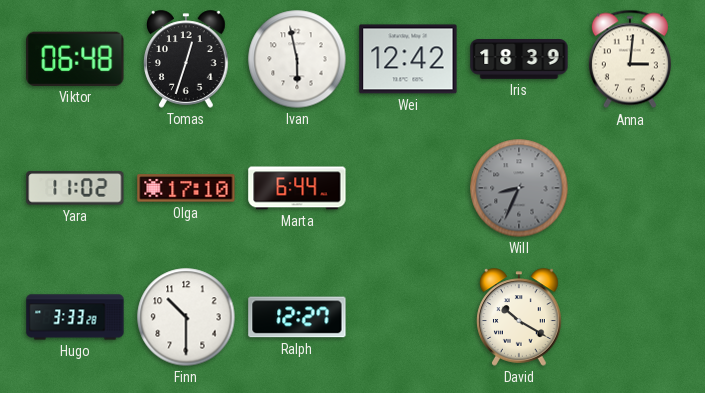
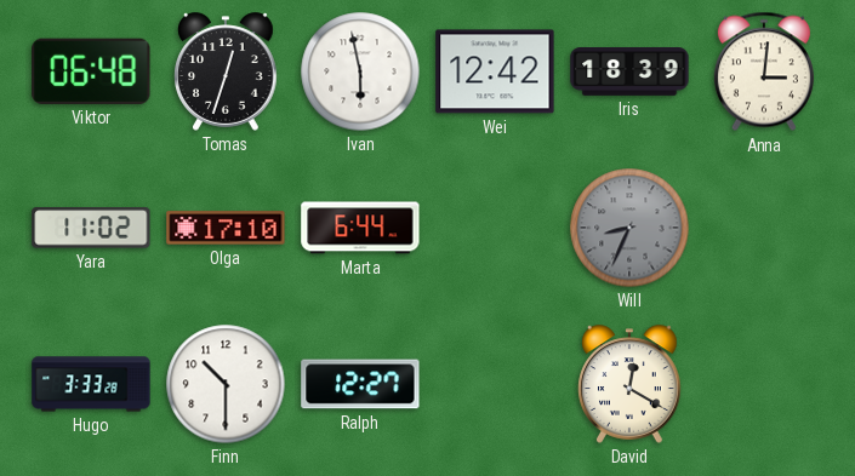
David: 10:20 -> 12:20 (629, 384)
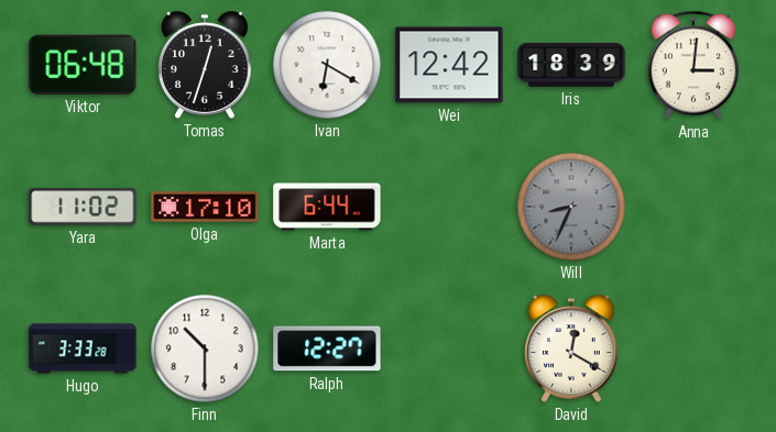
Ivan: 5:58 -> 6:20 (327, 65)
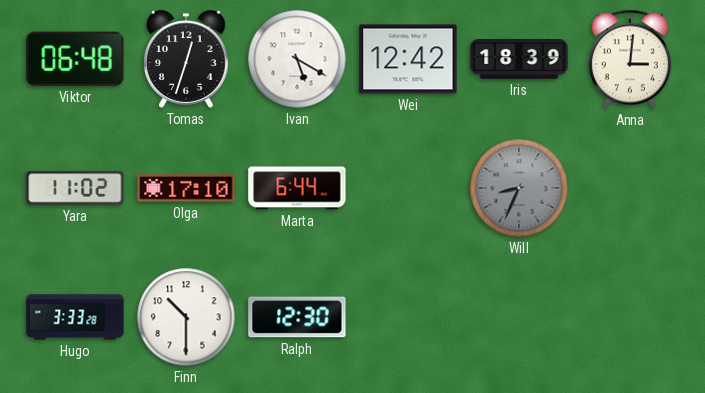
Ivan: 6:20 -> 5:20 (297, 59)
Ralph: 12:27 -> 12:30 (297, 317)
David: 12:20 -> none (571, 348)
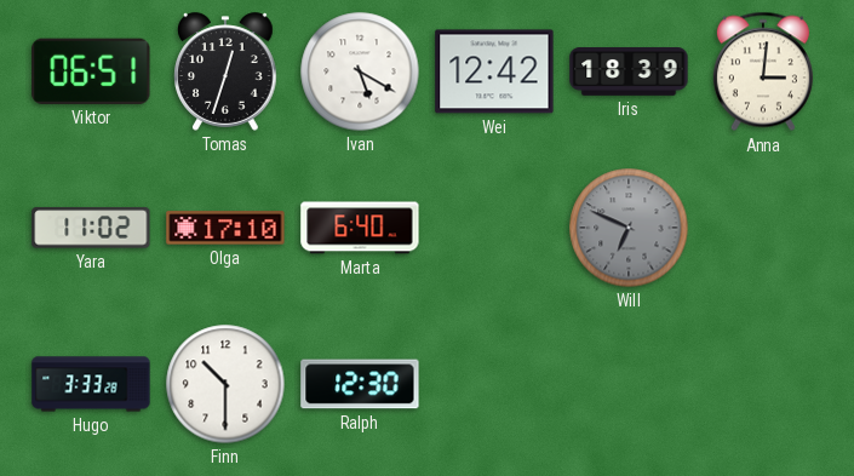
Viktor: 06:48 -> 06:51 (91, 71)
Marta: 6:44 -> 6:40 (360, 228)
Will: 8:34 -> 6:49 (629, 228)
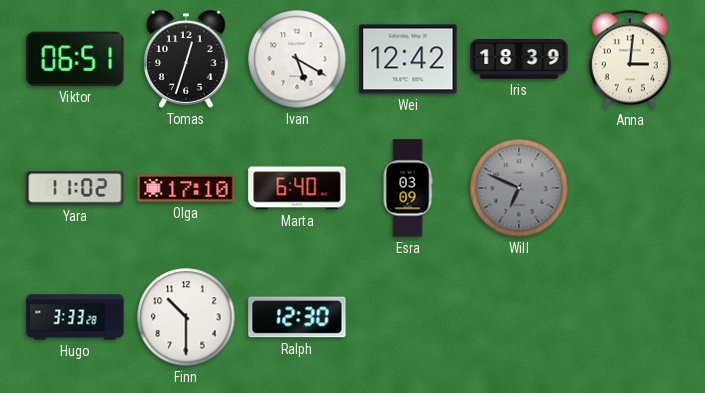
Esra: none -> 03:09 (408, 188)
